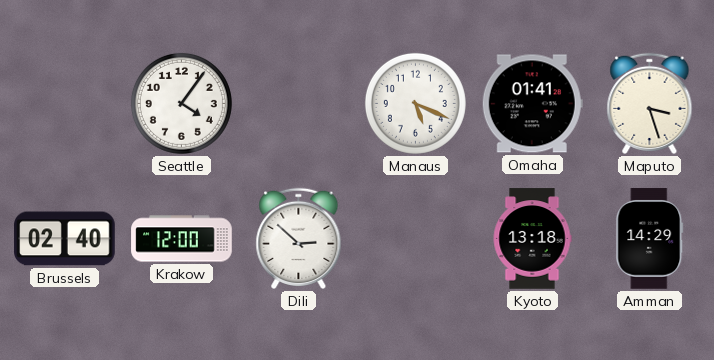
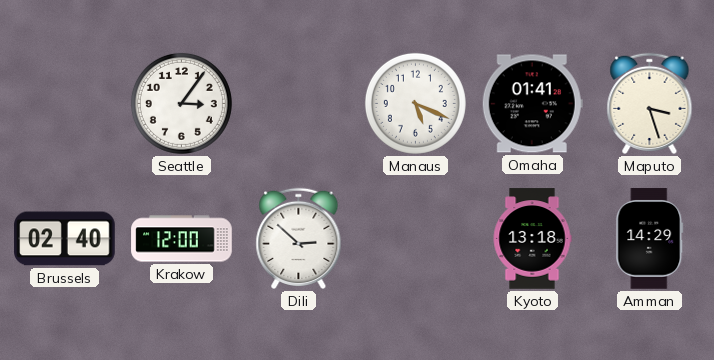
Seattle: 4:06 -> 3:06 (181, 103)
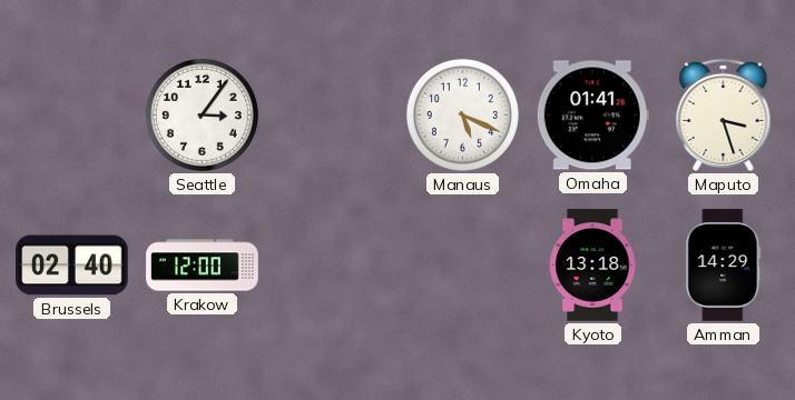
Dili: 2:52 -> none (299, 238)
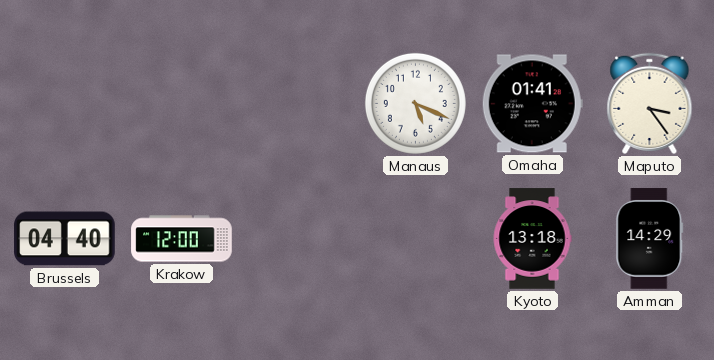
Seattle: 3:06 -> none (202, 114)
Maputo: 3:27 -> 3:24 (650, 103)
Brussels: 02:40 -> 04:40 (65, 239)
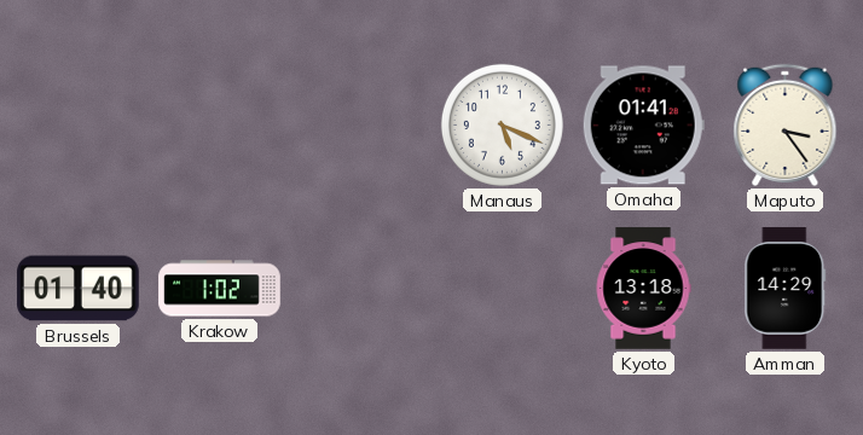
Brussels: 04:40 -> 01:40 (79, 289)
Krakow: 12:00 -> 1:02 (220, 289)
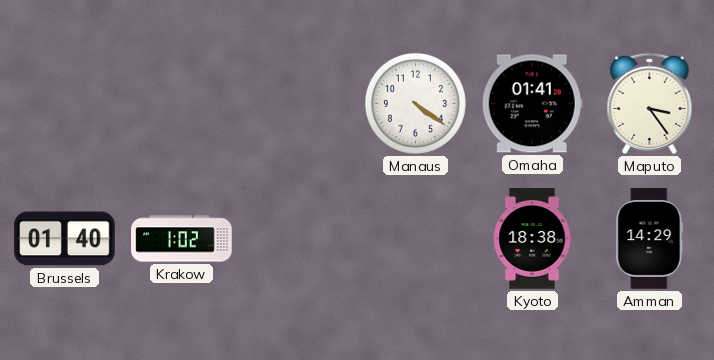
Manaus: 5:19 -> 4:21 (415, 103)
Kyoto: 13:18 -> 18:38 (532, 239)
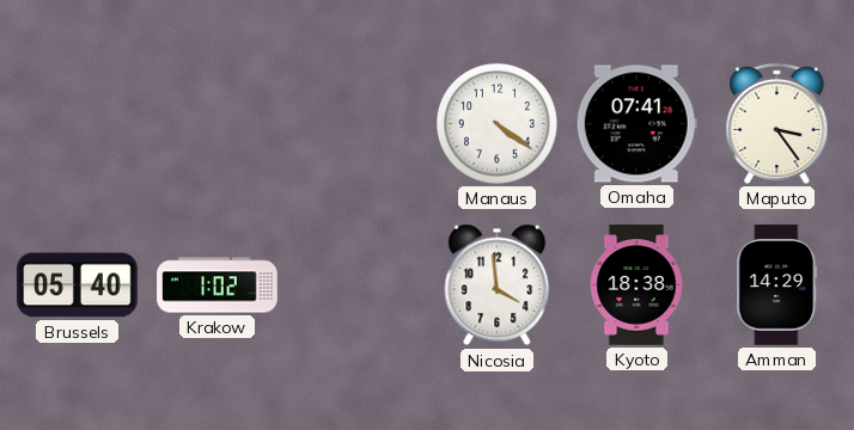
Omaha: 01:41 -> 07:41 (636, 124)
Brussels: 01:40 -> 05:40 (78, 285)
Nicosia: none -> 3:59 (498, 285)
